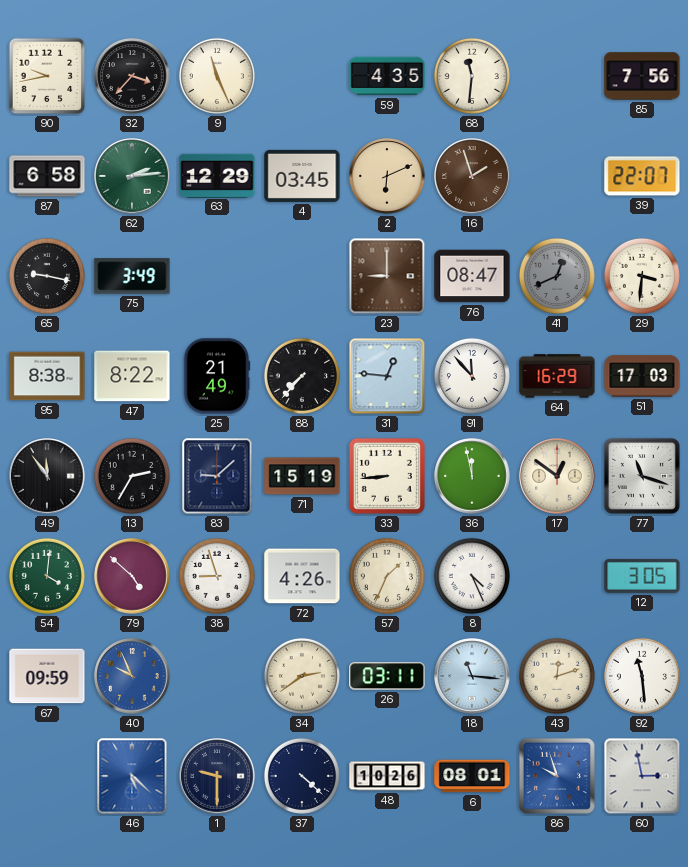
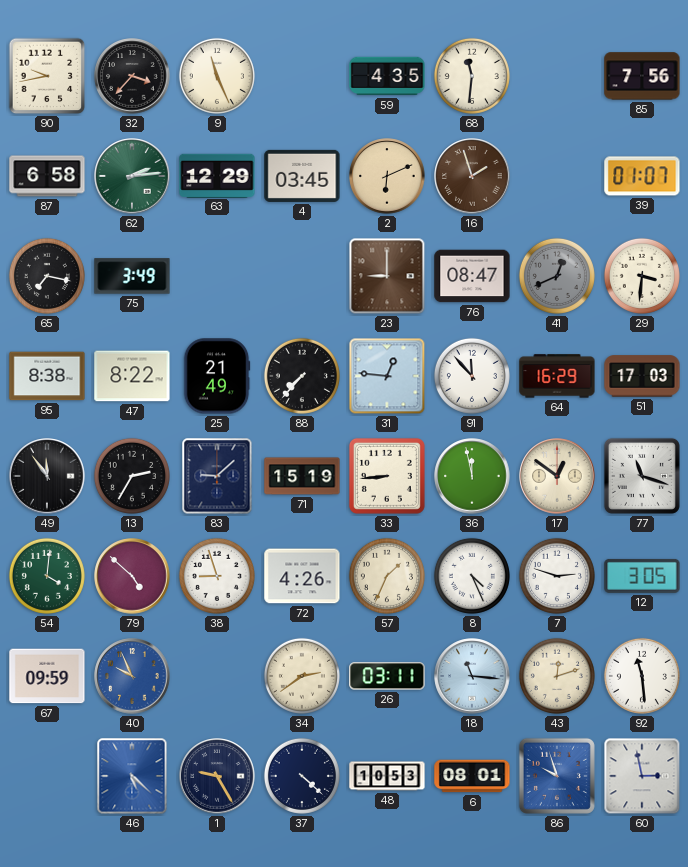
39: 22:07 -> 01:07 (642, 176)
65: 9:17 -> 7:17 (47, 276)
7: none -> 2:48 (557, 576)
1: 9:30 -> 9:25 (217, 776)
48: 10:26 -> 10:53 (387, 776)
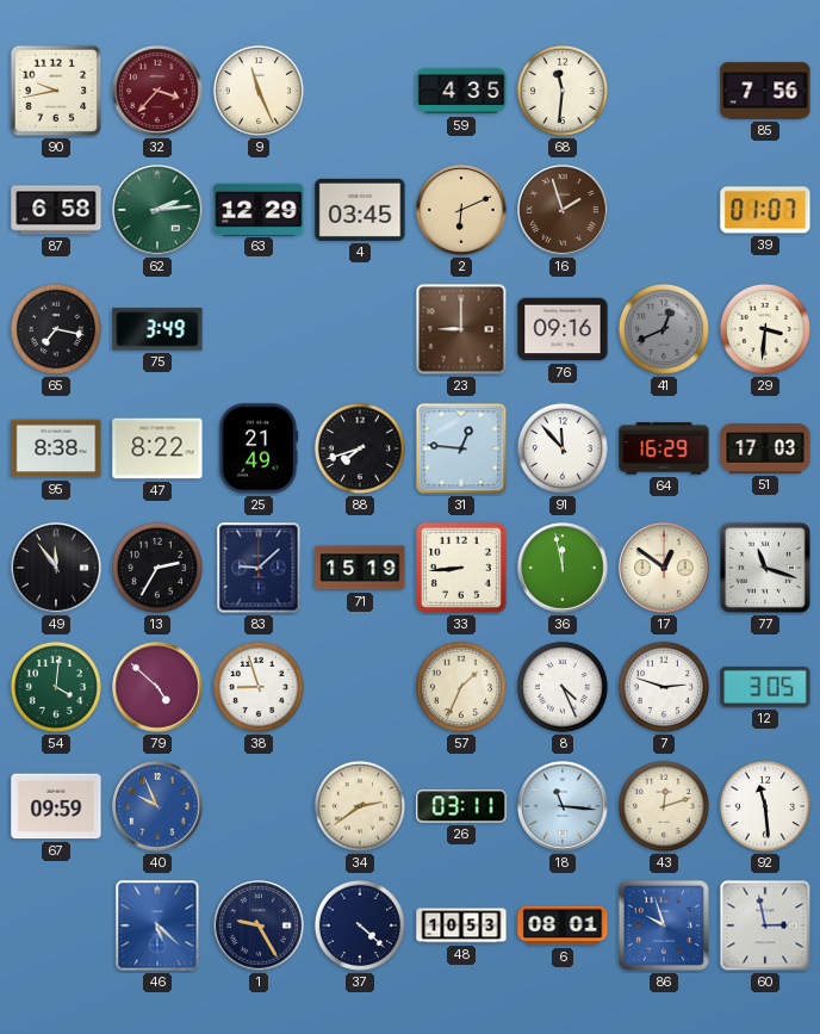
32 dial: black -> burgundy (157, 91)
76: 08:47 -> 09:16 (563, 329)
88: 7:37 -> 7:42 (360, 448)
72: 4:26 -> none (302, 576)
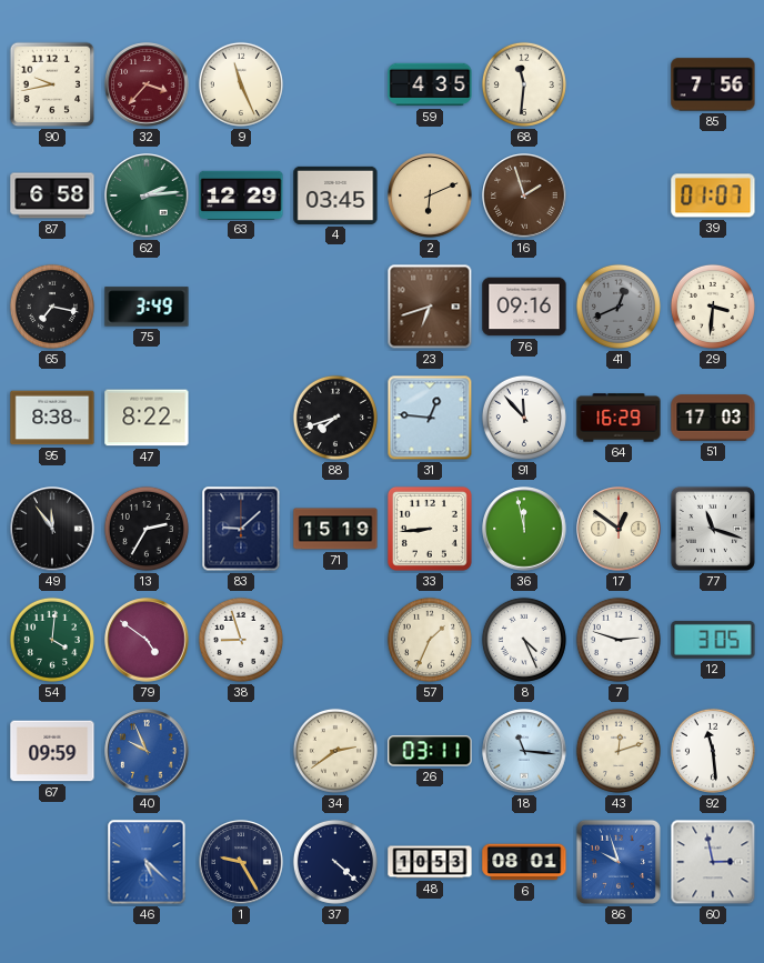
23: 9:00 -> 6:42 (430, 307)
25: 21:49 -> none (259, 448)
79: 4:52 -> 4:51 (147, 640)
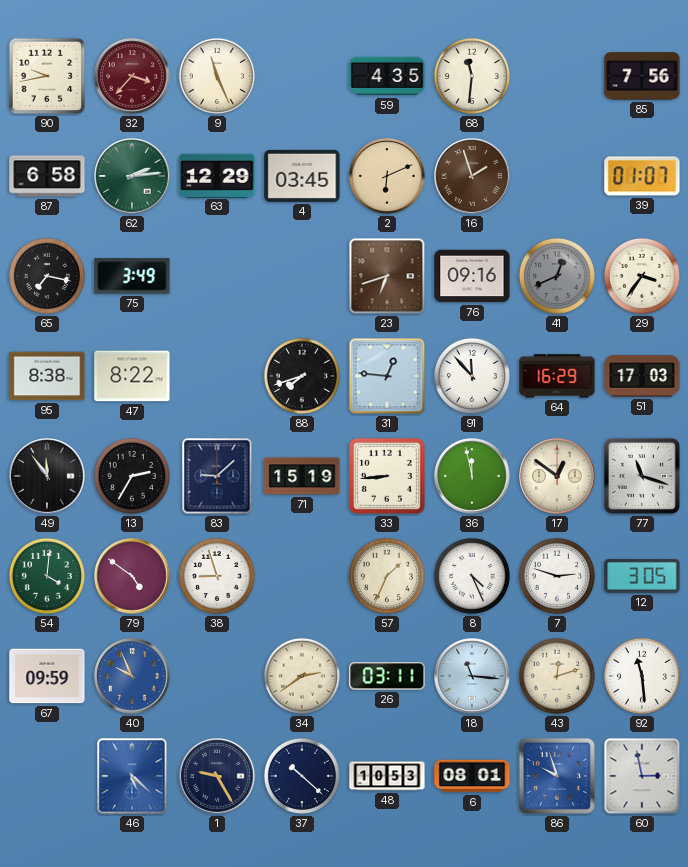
29: 3:31 -> 3:36 (642, 276)
37: 4:22 -> 10:22 (302, 776)
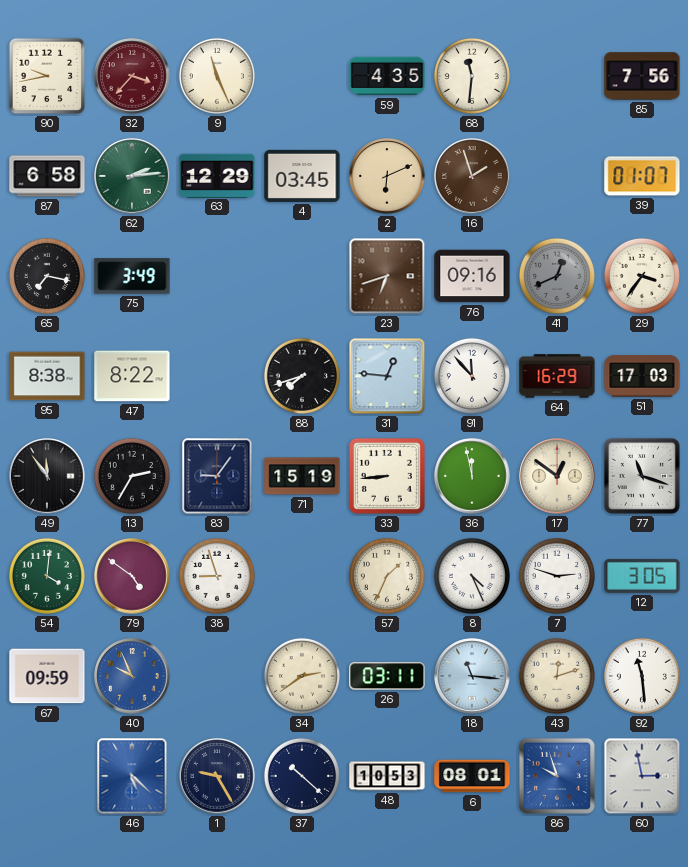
83: 9:08 -> 9:06 (217, 476)
